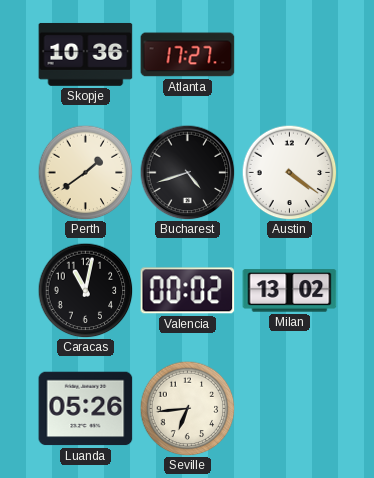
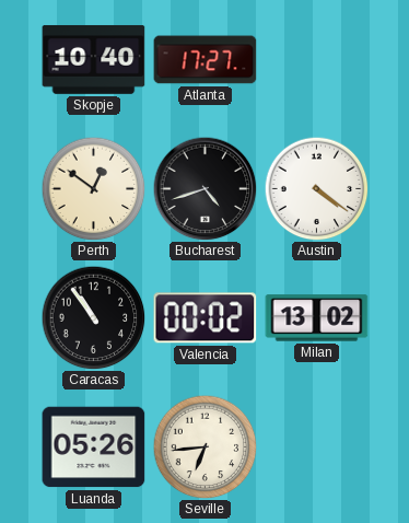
Skopje: 10:36 -> 10:40 (94, 59)
Perth: 1:39 -> 12:51 (93, 188)
Caracas: 11:02 -> 10:54 (93, 317)
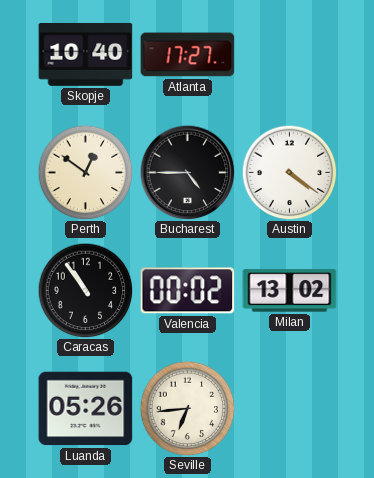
Bucharest: 4:42 -> 4:45 (187, 172)
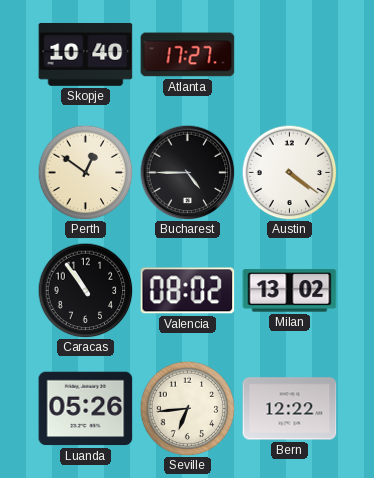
Valencia: 00:02 -> 08:02 (188, 291)
Bern: none -> 12:22 (290, 409)
